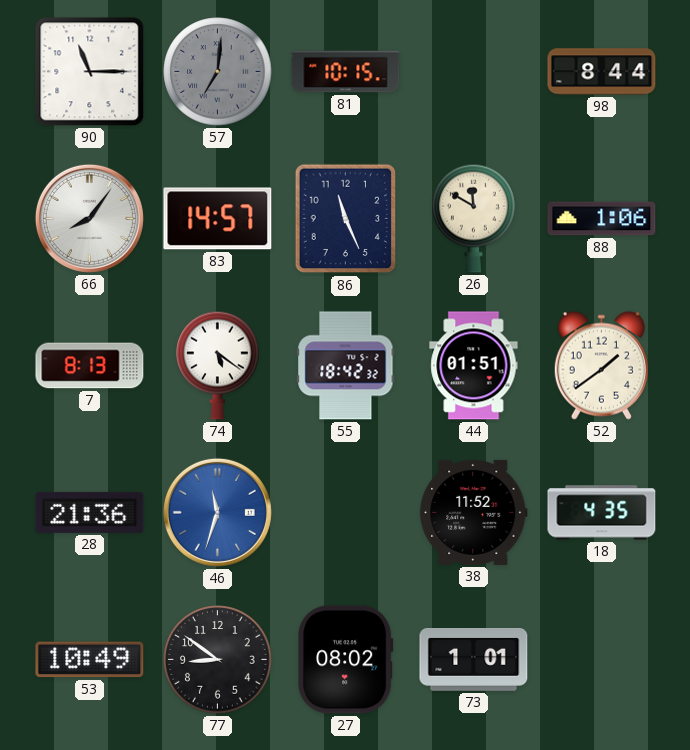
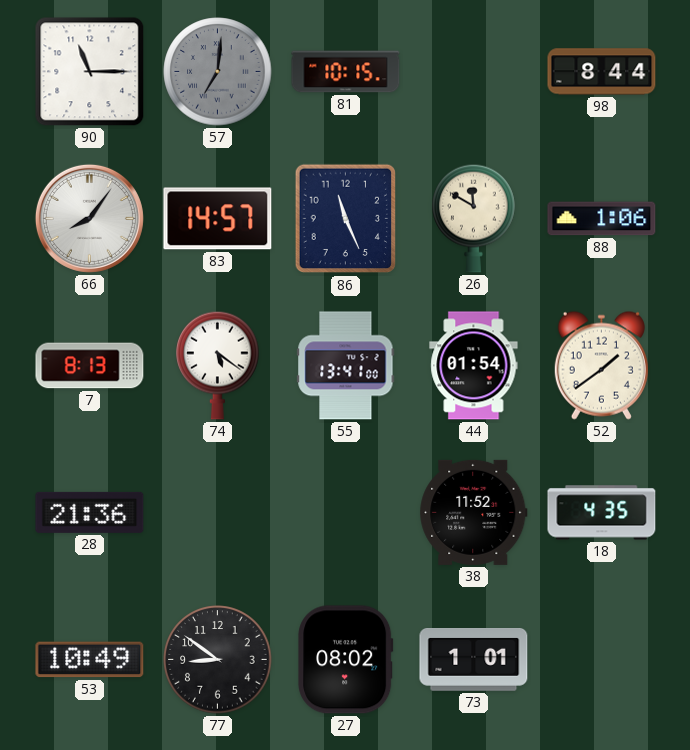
55: 18:42 -> 13:41 (346, 366)
44: 01:51 -> 01:54 (474, 366)
46: 11:33 -> none (217, 512)
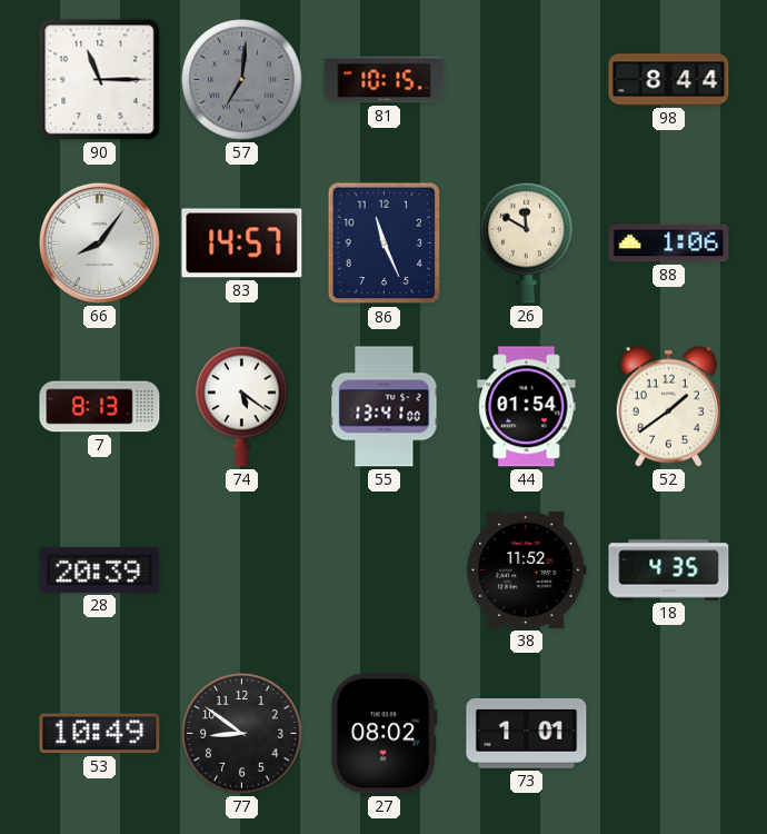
28: 21:36 -> 20:39 (100, 569)
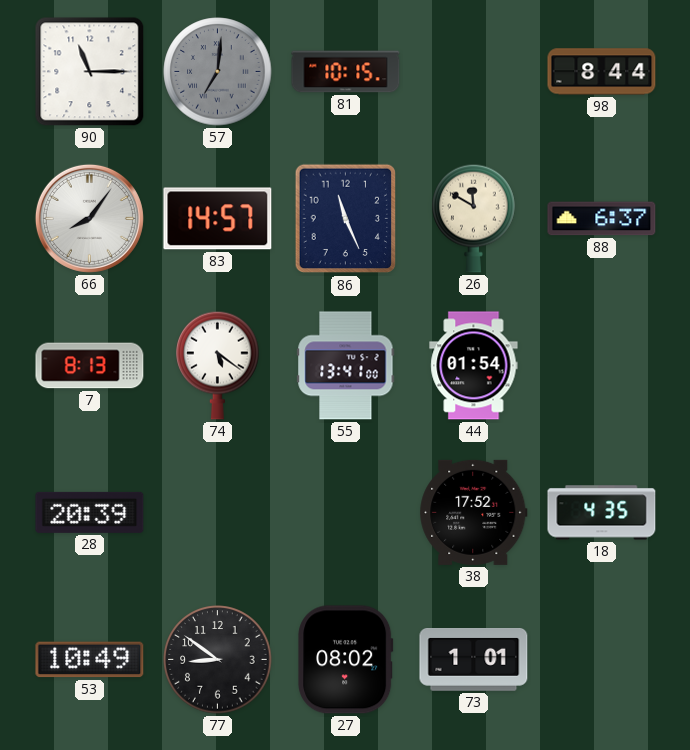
88: 1:06 -> 6:37 (602, 219)
52: 1:39 -> none (668, 406)
38: 11:52 -> 17:52 (474, 512)
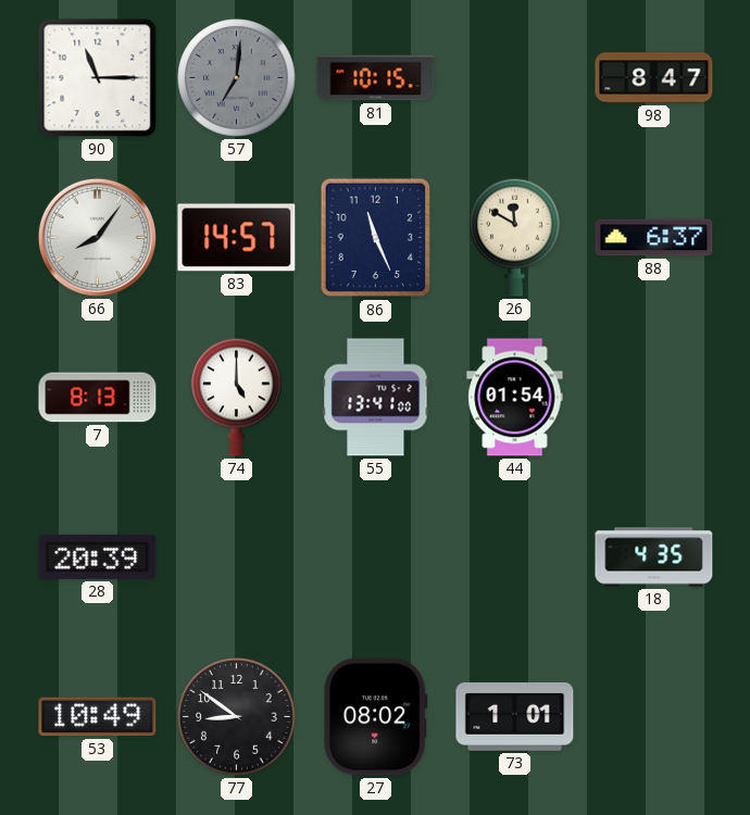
98: 8:44 -> 8:47 (654, 78)
74: 5:21 -> 5:00 (237, 397)
38: 17:52 -> none (474, 512)
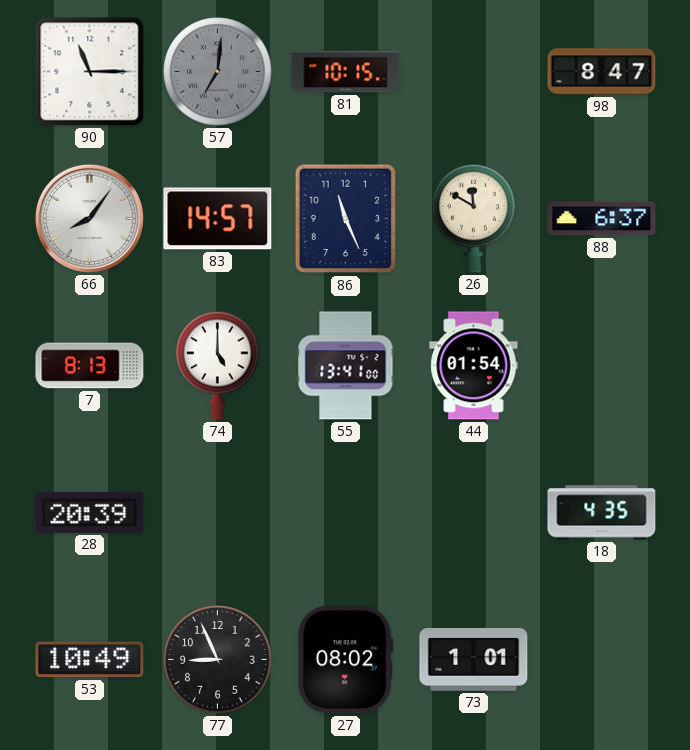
77: 8:51 -> 8:56 (218, 660)
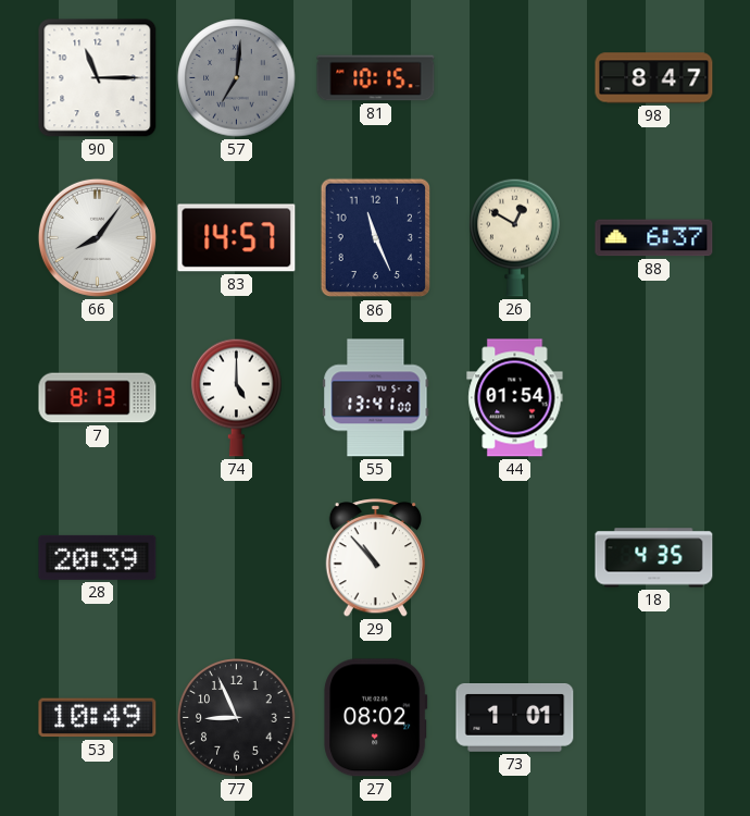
26: 11:50 -> 12:50 (515, 237)
29: none -> 10:53 (375, 558)
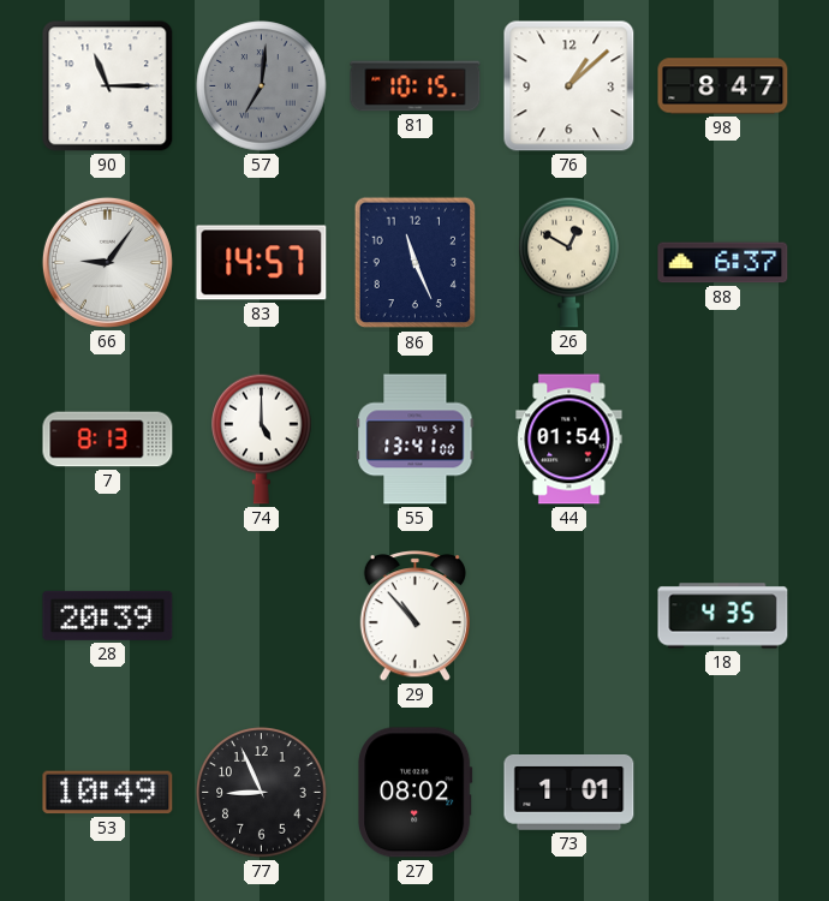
76: none -> 1:08 (569, 86)
66: 8:06 -> 9:06 (107, 262)
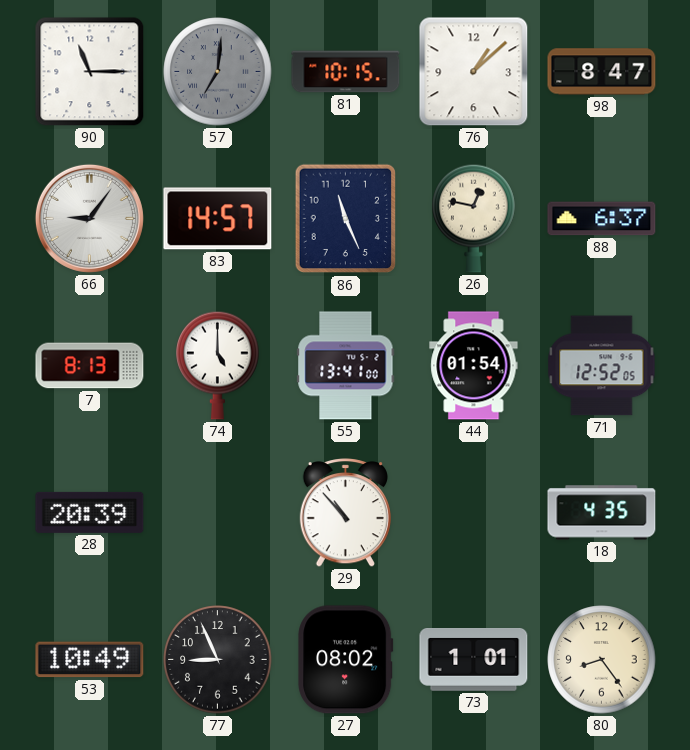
26: 12:50 -> 12:47 (474, 218)
71: none -> 12:52 (602, 366)
80: none -> 8:24 (602, 660)
